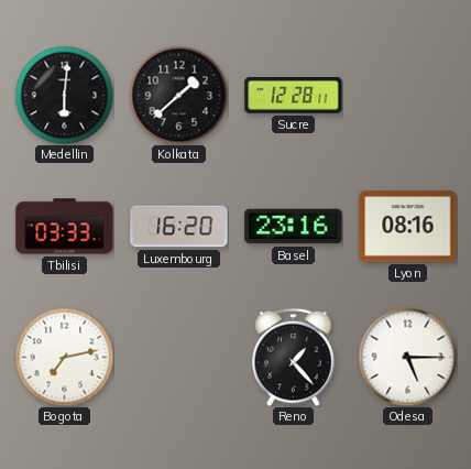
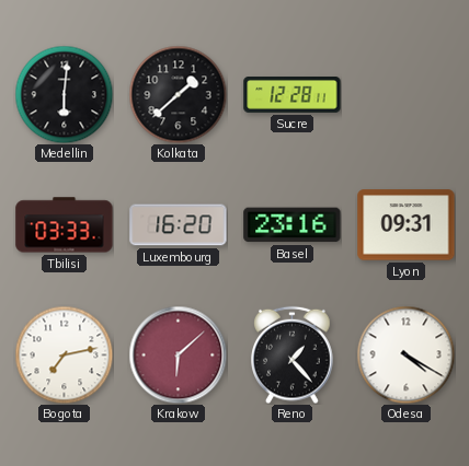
Lyon: 08:16 -> 09:31 (407, 225)
Krakow: none -> 6:08 (178, 354)
Odesa: 5:15 -> 4:20 (405, 354)
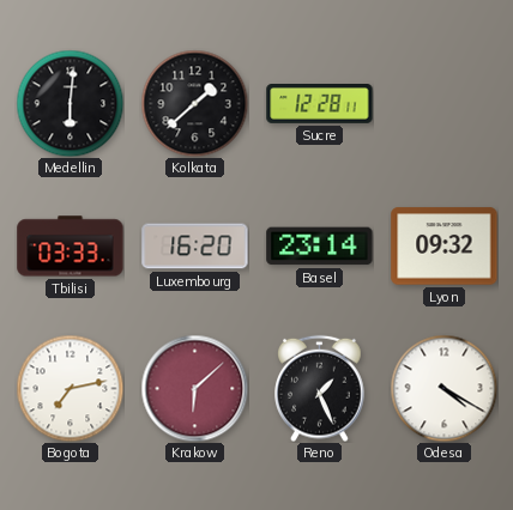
Basel: 23:16 -> 23:14 (320, 247)
Lyon: 09:31 -> 09:32 (445, 247)
Reno: 1:23 -> 1:26 (320, 388)
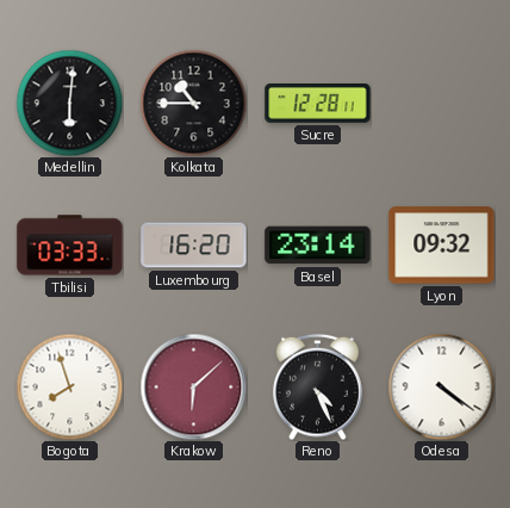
Kolkata: 1:38 -> 10:45 (193, 103)
Bogota: 7:13 -> 7:57 (69, 386)
Reno: 1:26 -> 4:26 (318, 386)
Odesa: 4:20 -> 4:21 (441, 386)
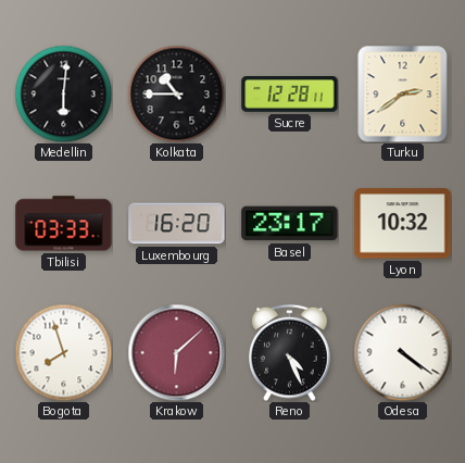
Turku: none -> 2:39 (403, 93)
Basel: 23:14 -> 23:17 (290, 224)
Lyon: 09:32 -> 10:32 (403, 224)
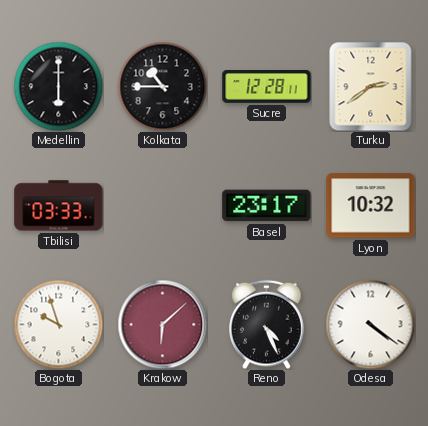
Medellin: 6:01 -> 6:00 (58, 86)
Luxembourg: 16:20 -> none (177, 224)
Bogota: 7:57 -> 9:57 (58, 324)
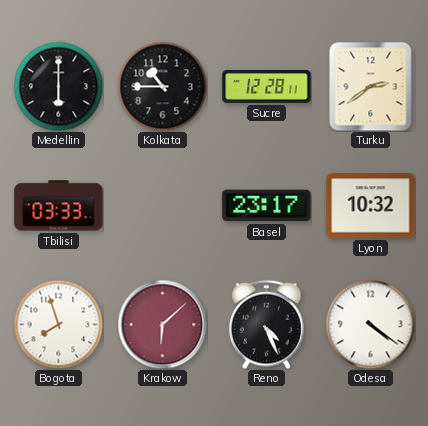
Bogota: 9:57 -> 7:57 (58, 324)
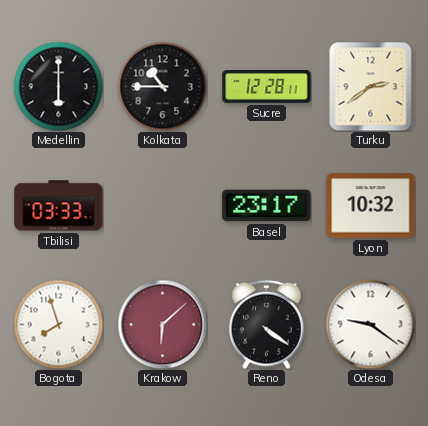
Reno: 4:26 -> 4:21 (267, 324)
Odesa: 4:21 -> 9:21 (370, 324)
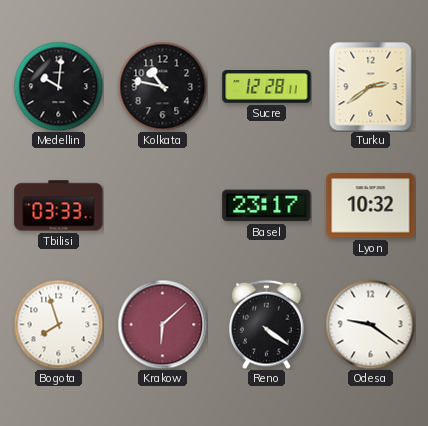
Medellin: 6:00 -> 10:01 (58, 86)
Kolkata: 10:45 -> 10:47 (162, 86)
